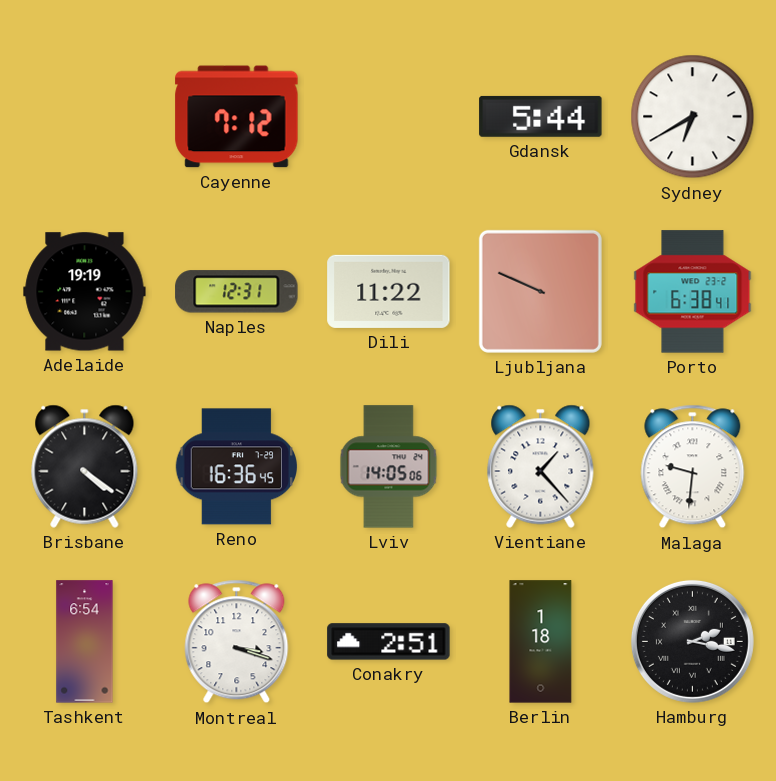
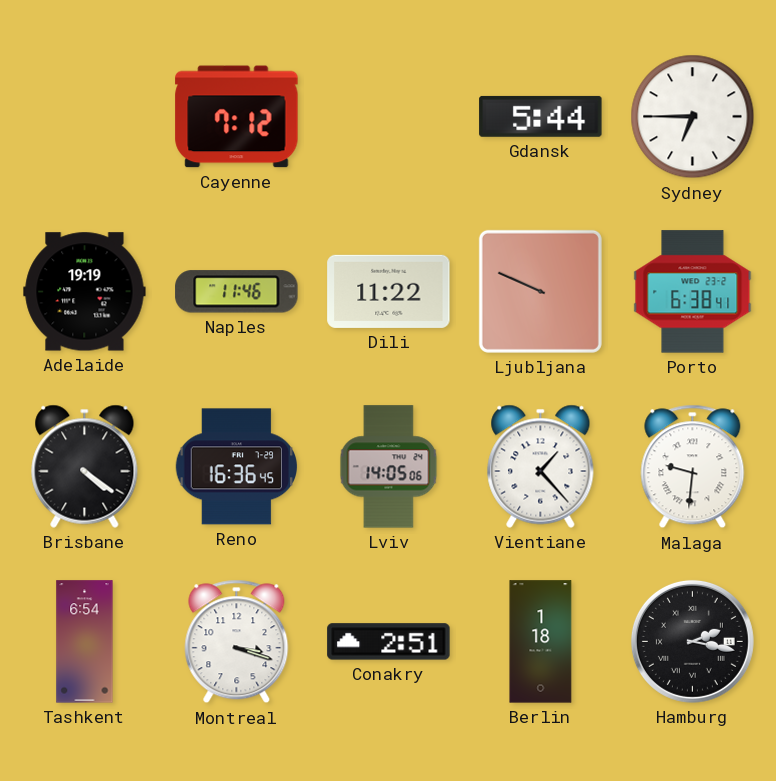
Sydney: 6:40 -> 6:45 (693, 117)
Naples: 12:31 -> 11:46 (237, 292)
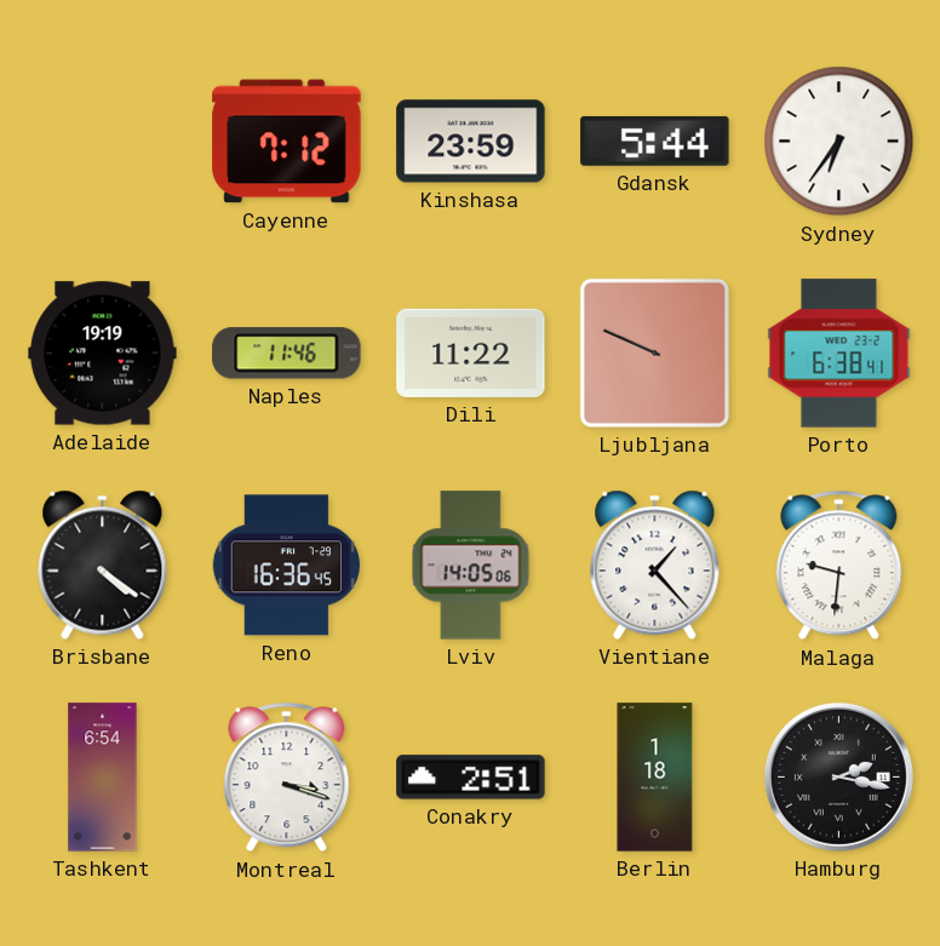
Kinshasa: none -> 23:59 (471, 142)
Sydney: 6:45 -> 6:36 (839, 142)
